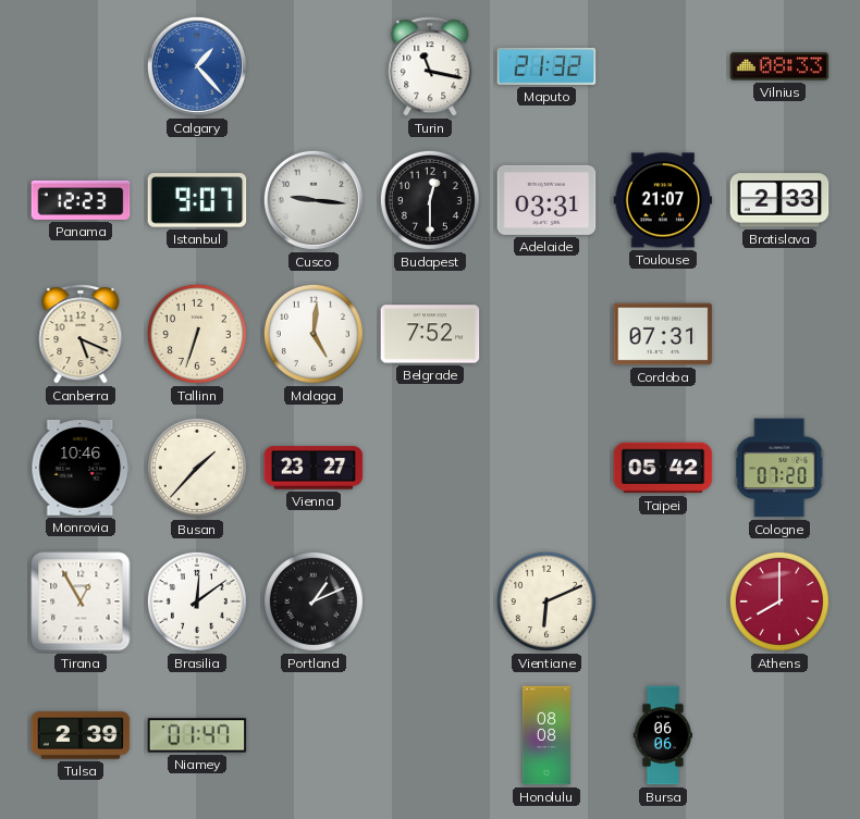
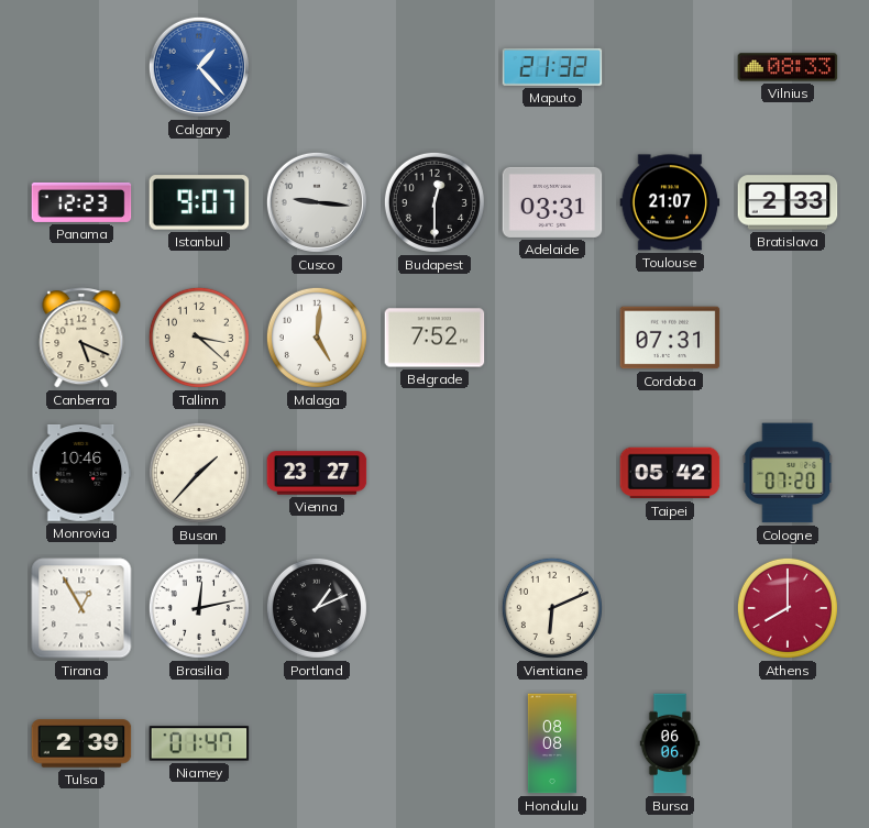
Turin: 11:17 -> none (430, 66)
Tallinn: 6:33 -> 3:22 (199, 338)
Brasilia: 12:09 -> 12:13 (199, 608)
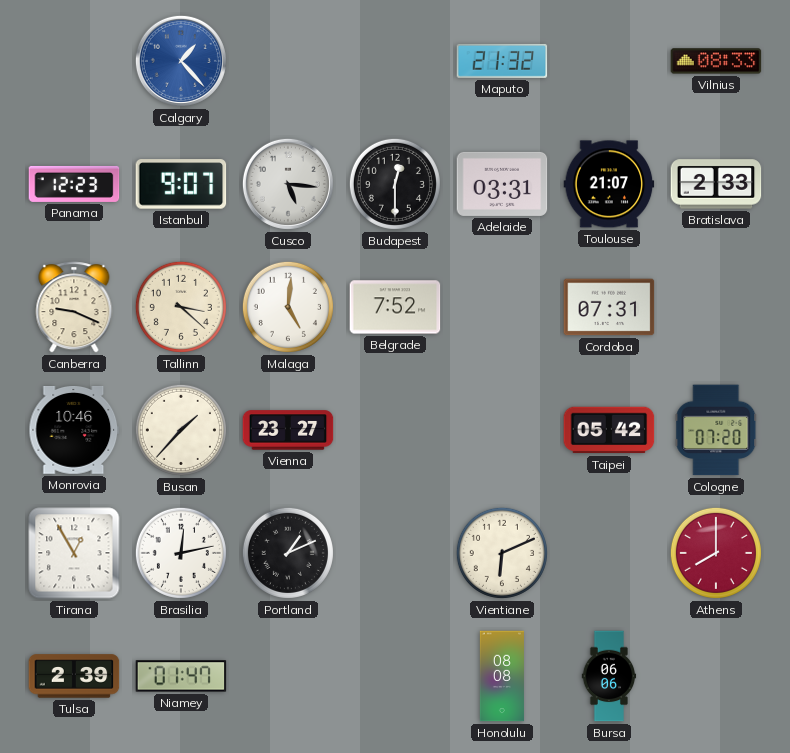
Cusco: 9:16 -> 5:16 (288, 184)
Canberra: 5:19 -> 9:19 (74, 307)
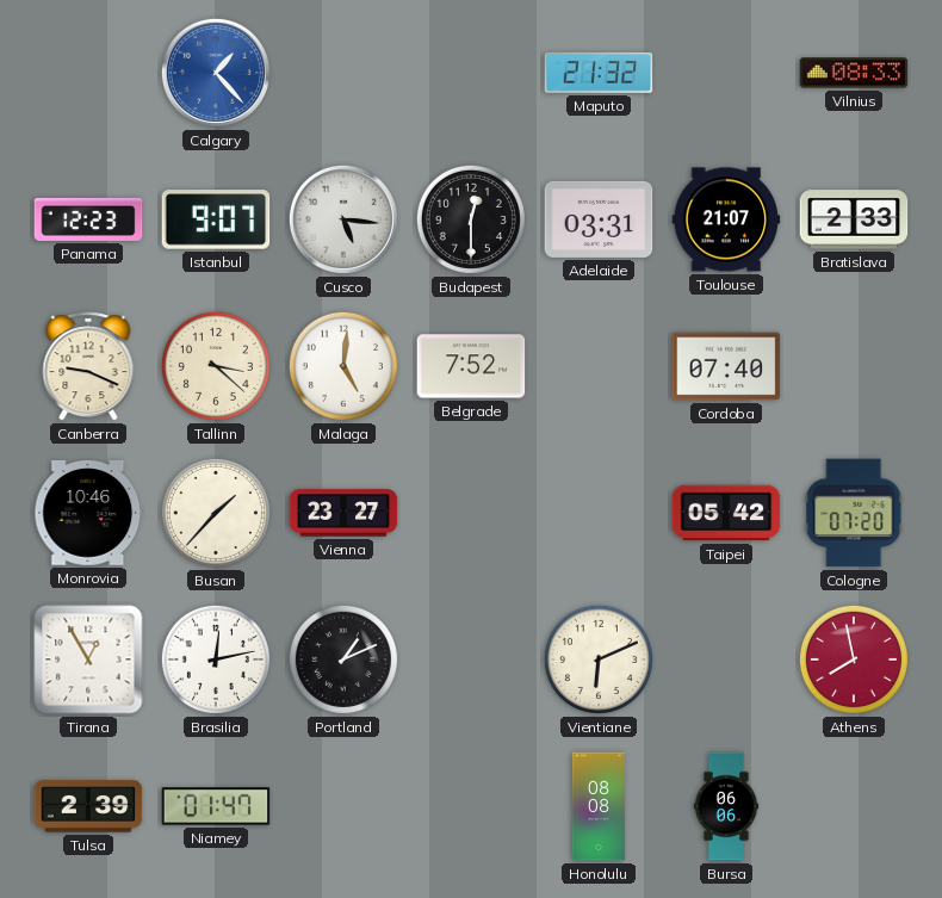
Cordoba: 07:31 -> 07:40 (726, 366)
Athens: 8:00 -> 7:58 (854, 659)
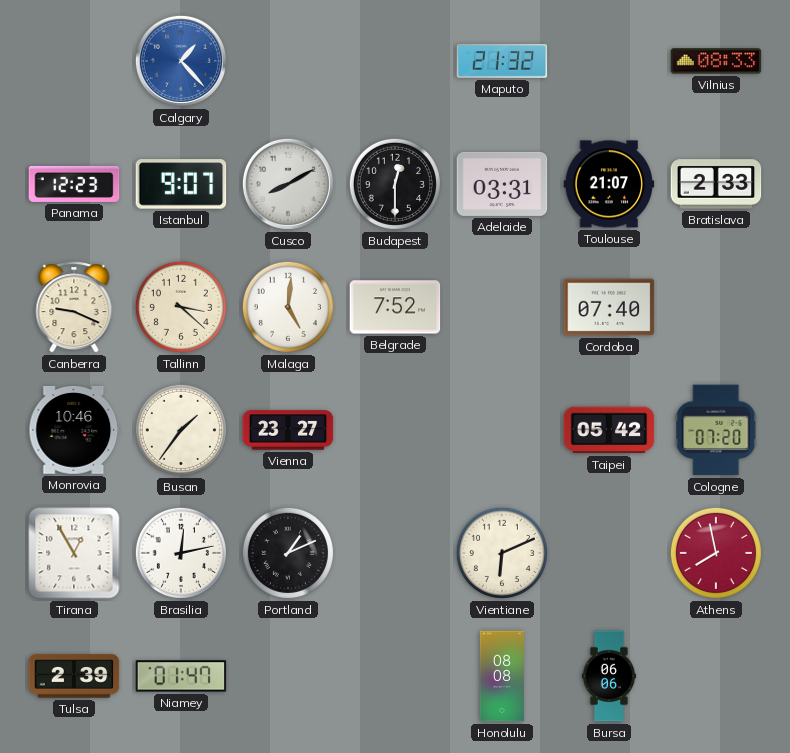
Cusco: 5:16 -> 8:10 (288, 184)
Busan: 1:37 -> 1:36 (181, 430)
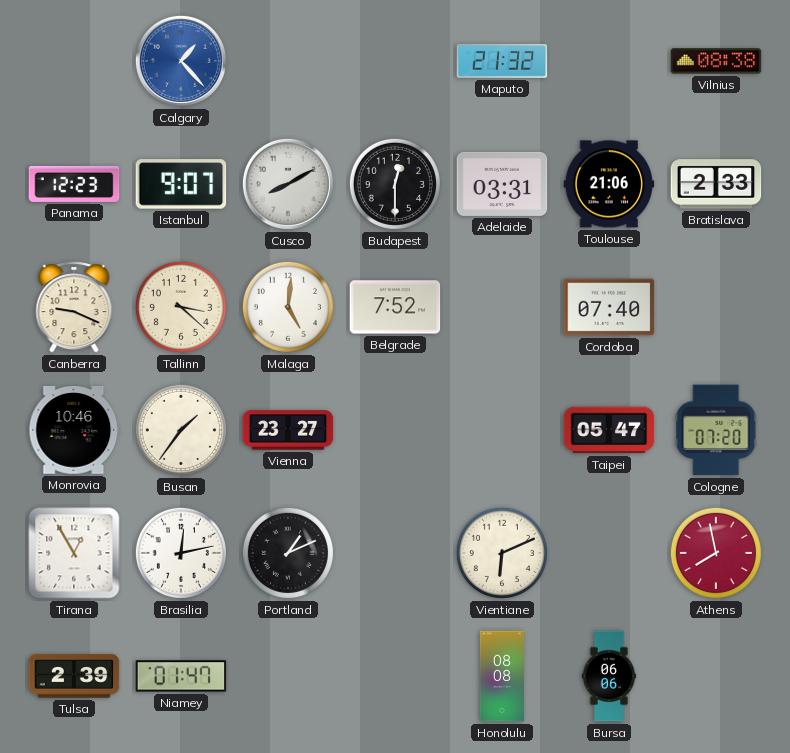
Vilnius: 08:33 -> 08:38 (716, 61)
Toulouse: 21:07 -> 21:06 (609, 184)
Taipei: 05:42 -> 05:47 (609, 430)
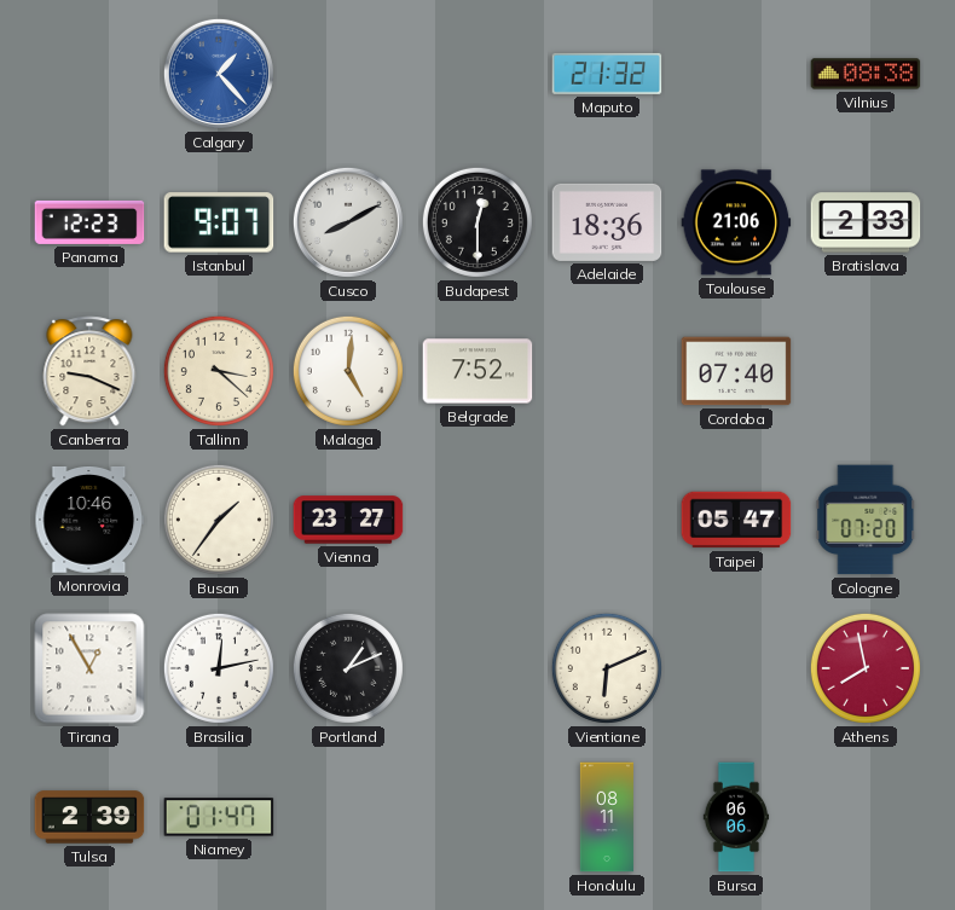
Adelaide: 03:31 -> 18:36 (607, 222)
Honolulu: 08:08 -> 08:11 (607, 817)
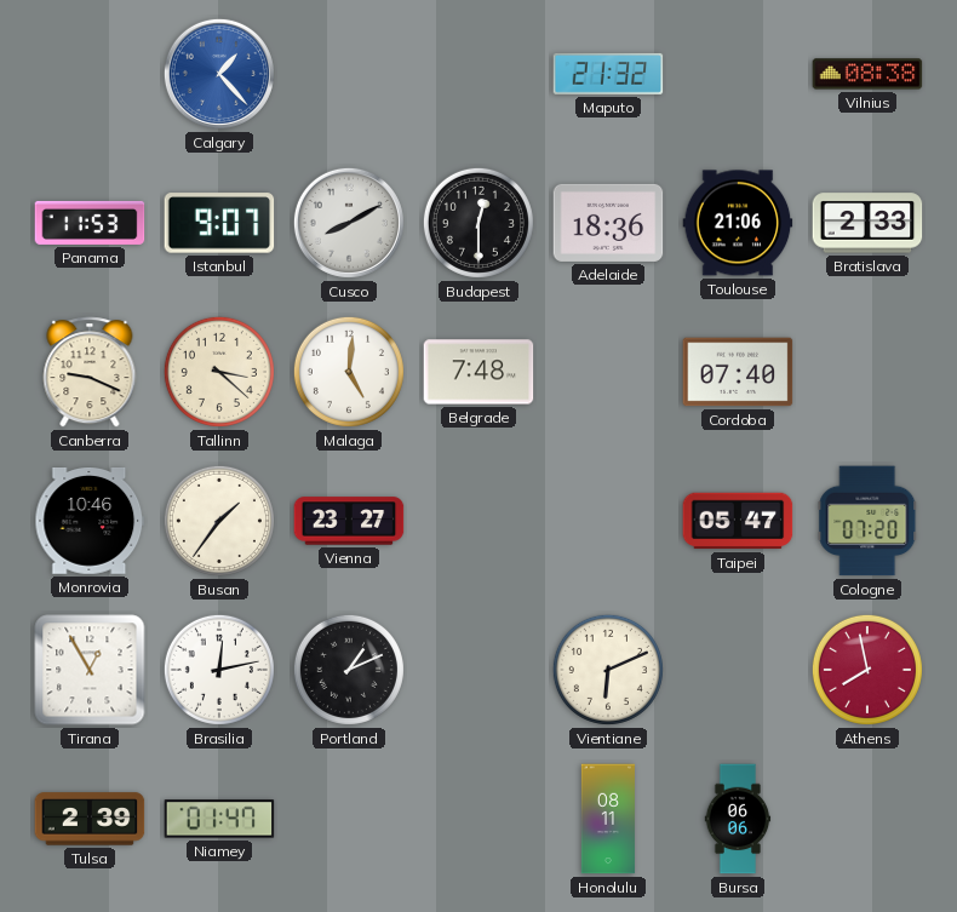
Panama: 12:23 -> 11:53 (90, 223)
Belgrade: 7:52 -> 7:48 (478, 372)
